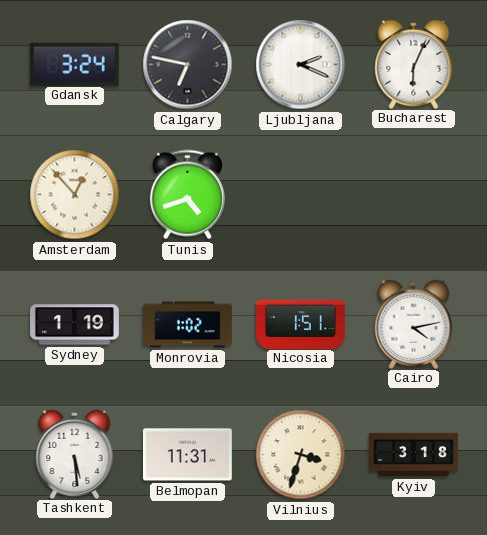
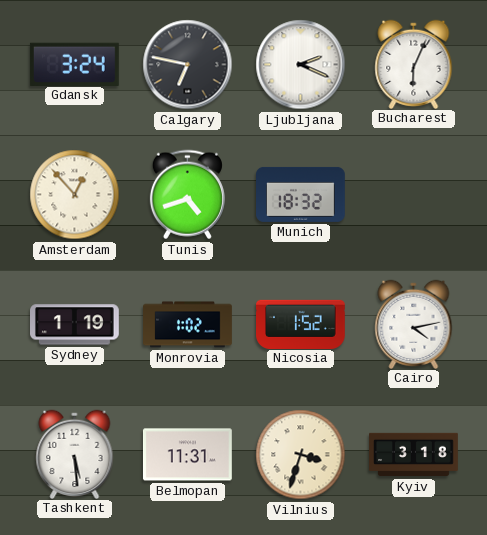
Munich: none -> 18:32 (301, 194)
Nicosia: 1:51 -> 1:52 (301, 324)
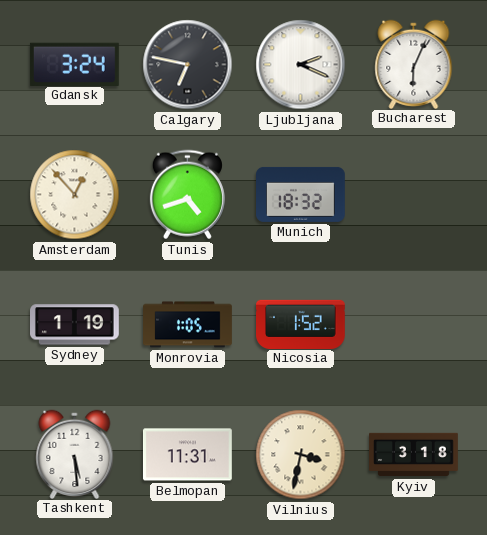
Monrovia: 1:02 -> 1:05 (188, 325)
Cairo: 4:13 -> none (414, 324)
Vilnius: 3:33 -> 3:32 (301, 455)
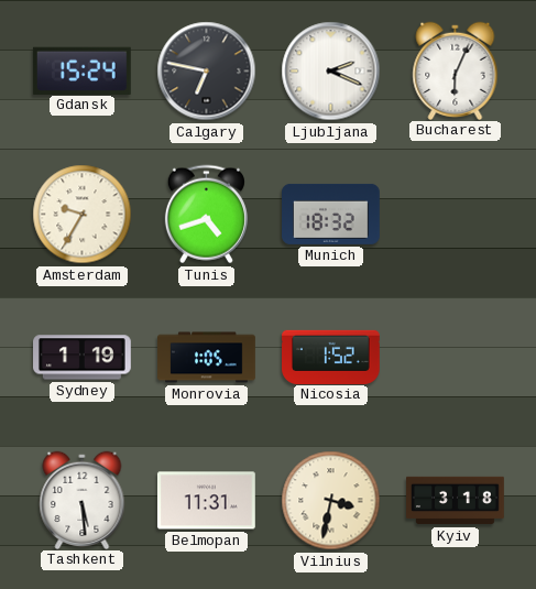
Gdansk: 3:24 -> 15:24 (81, 70)
Amsterdam: 12:53 -> 9:35 (83, 215)
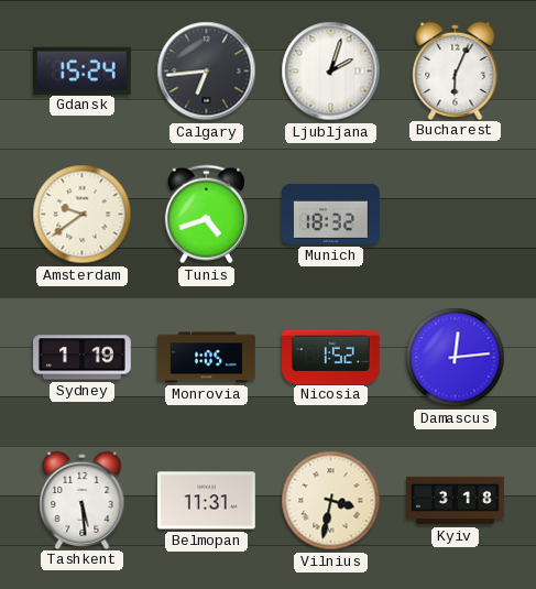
Calgary: 6:47 -> 6:44 (207, 72)
Ljubljana: 2:19 -> 2:03 (331, 72)
Amsterdam: 9:35 -> 9:39 (83, 215)
Damascus: none -> 12:14 (456, 358)
